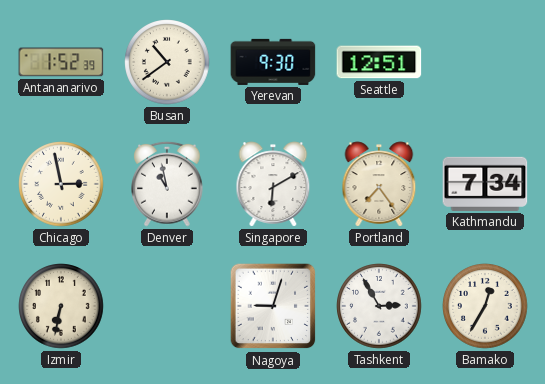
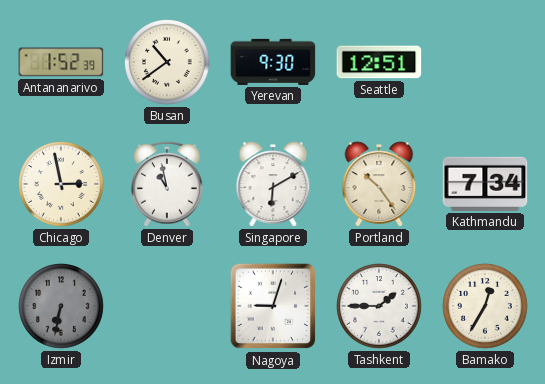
Portland: 7:24 -> 10:24 (379, 184)
Izmir dial: cream -> grey (61, 306)
Tashkent: 2:55 -> 1:45 (379, 306)
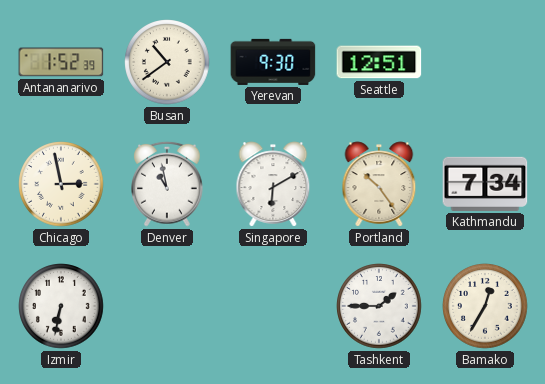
Izmir dial: grey -> white (61, 306)
Nagoya: 9:03 -> none (273, 306)
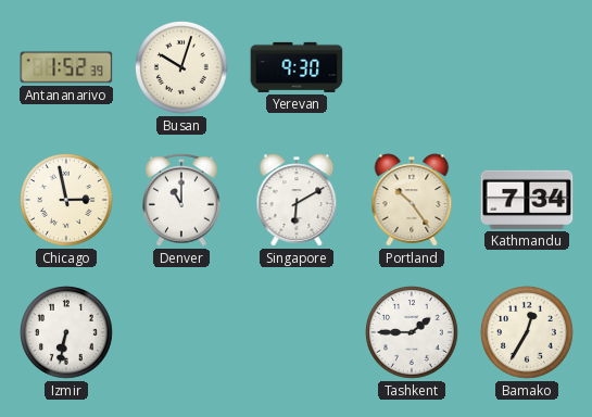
Busan: 10:39 -> 10:03 (181, 67)
Seattle: 12:51 -> none (379, 62)
Denver: 10:58 -> 11:00 (181, 200)
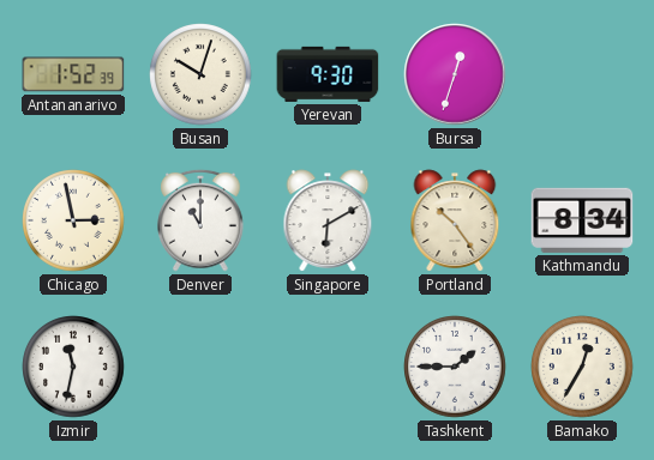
Bursa: none -> 12:33 (455, 74)
Kathmandu: 7:34 -> 8:34 (582, 220)
Izmir: 6:32 -> 11:32 (73, 367)
